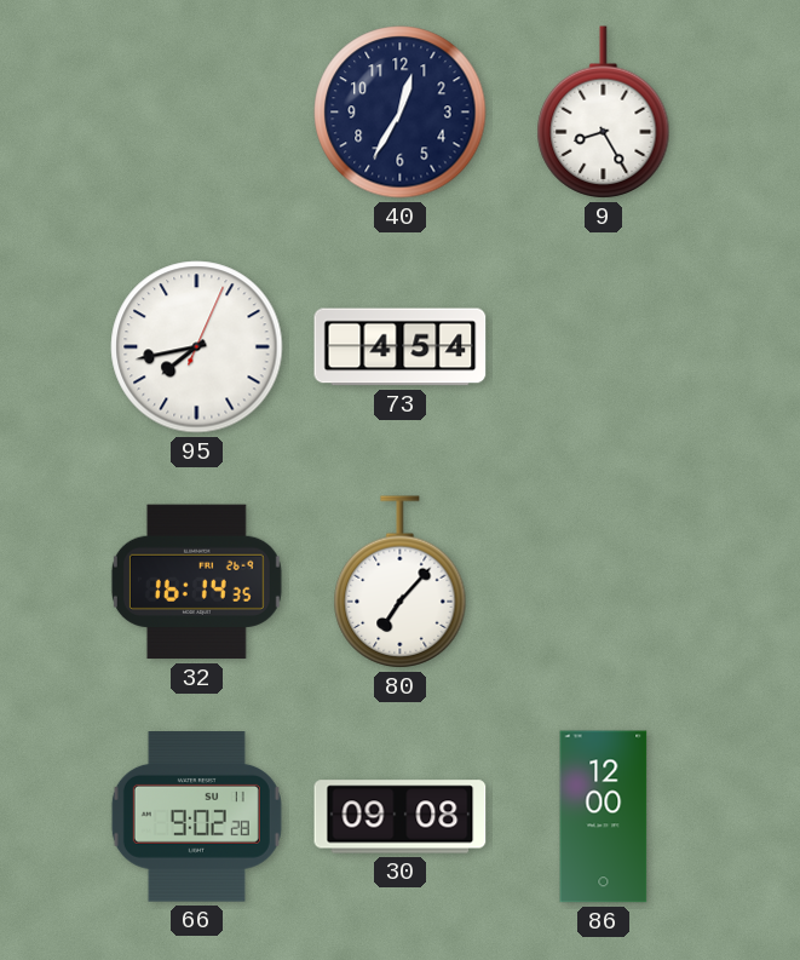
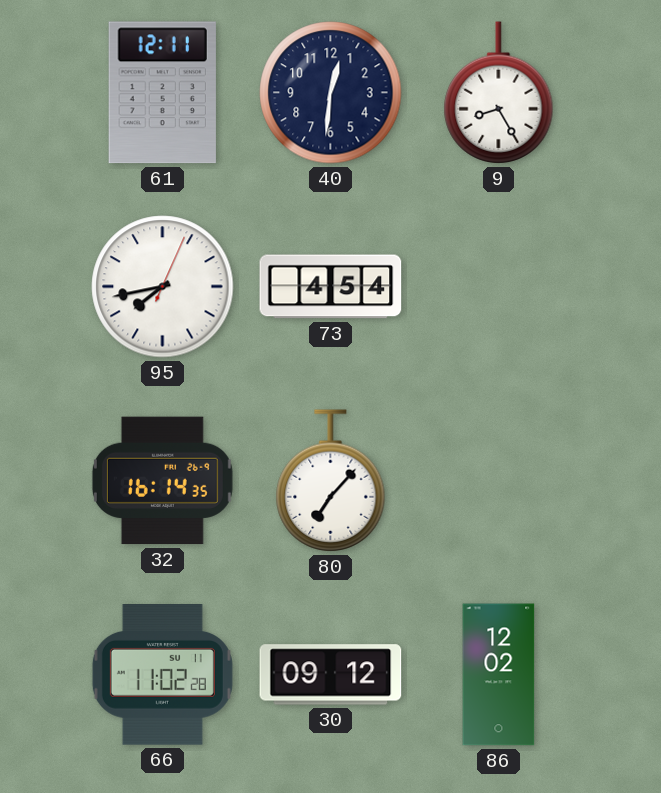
61: none -> 12:11 (162, 93)
40: 12:35 -> 12:31 (331, 93)
66: 9:02 -> 11:02 (162, 675)
30: 09:08 -> 09:12 (331, 675)
86: 12:00 -> 12:02 (499, 675)
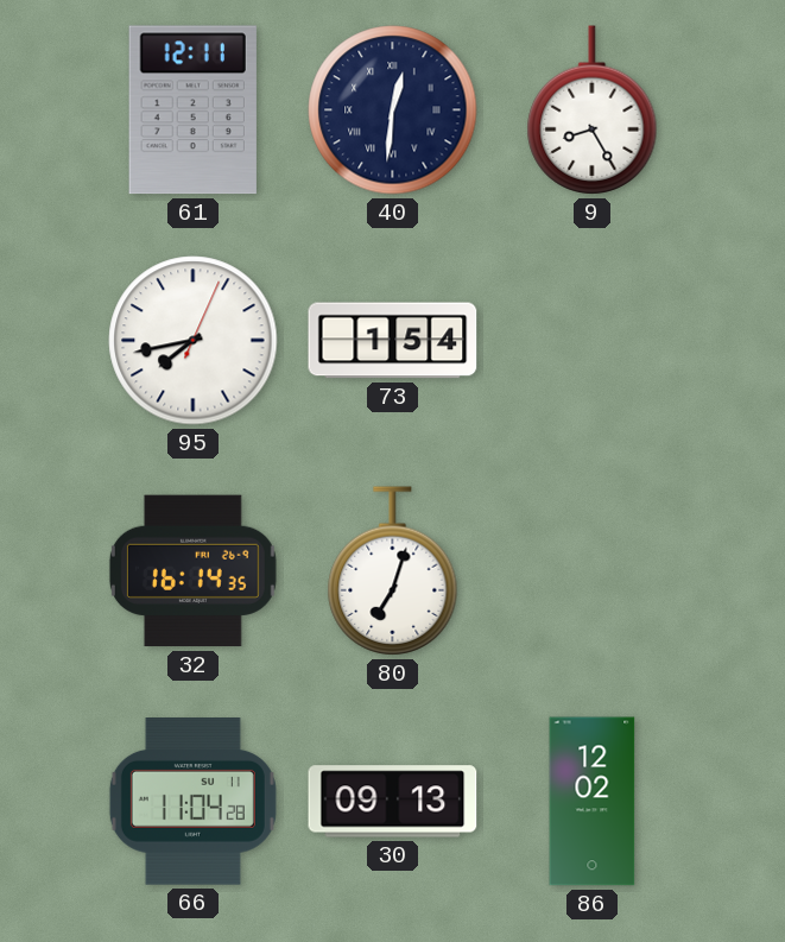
40 numerals: Arabic -> Roman (393, 110)
73: 4:54 -> 1:54 (393, 341)
80: 7:07 -> 7:03 (393, 571)
66: 11:02 -> 11:04 (192, 802)
30: 09:12 -> 09:13 (393, 802)
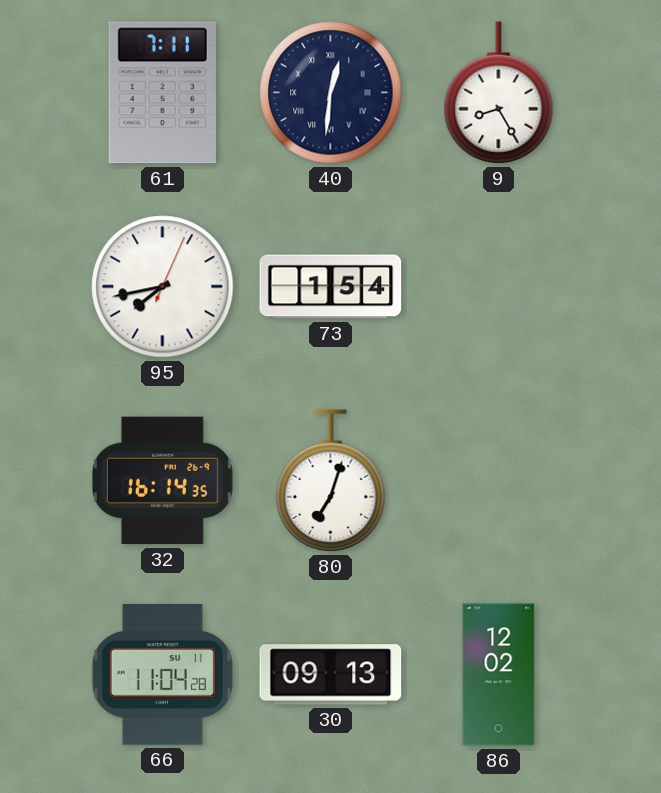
61: 12:11 -> 7:11 (162, 93)
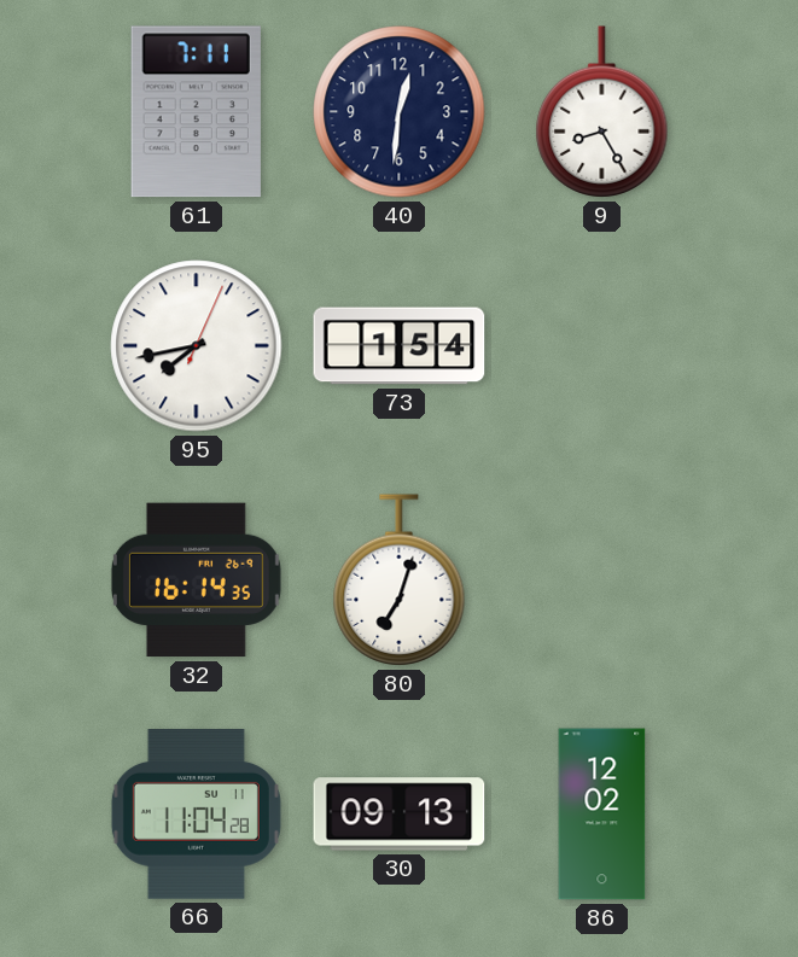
40 numerals: Roman -> Arabic (400, 112)
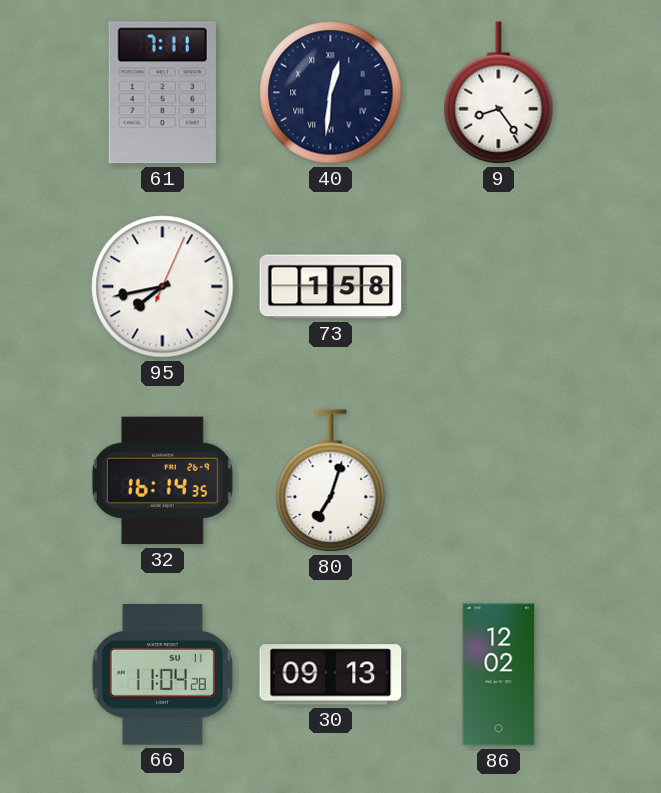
40 numerals: Arabic -> Roman (331, 93)
9: 8:25 -> 8:24 (499, 93)
73: 1:54 -> 1:58 (331, 287)
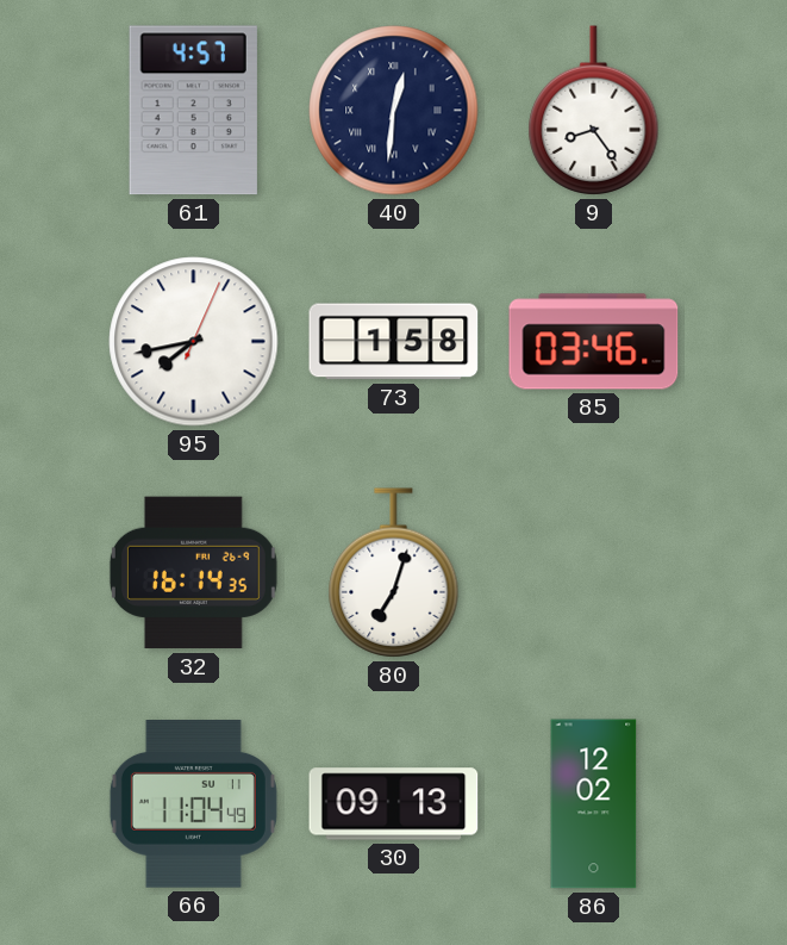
61: 7:11 -> 4:57 (193, 111)
85: none -> 03:46 (594, 342)
66: 11:04:28 -> 11:04:49 (193, 804)
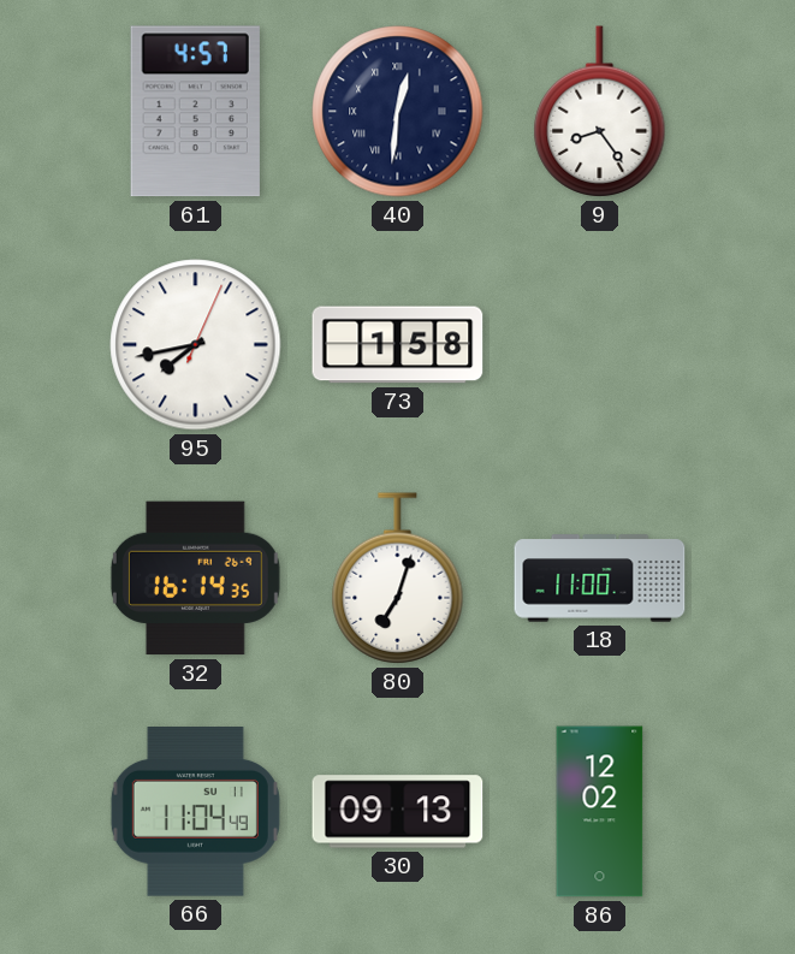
85: 03:46 -> none (594, 342)
18: none -> 11:00 (600, 579)
